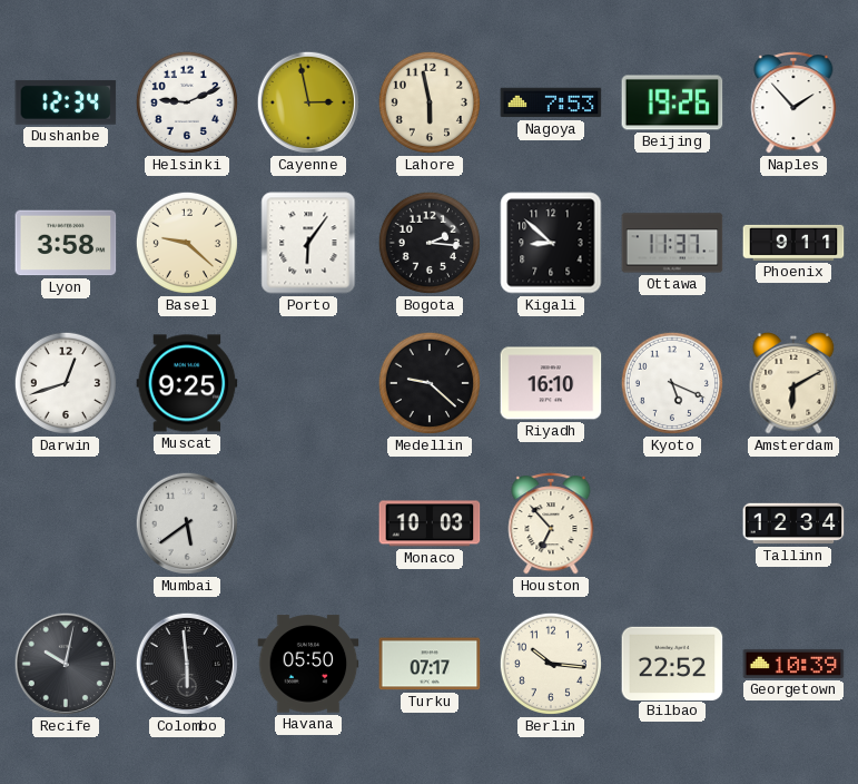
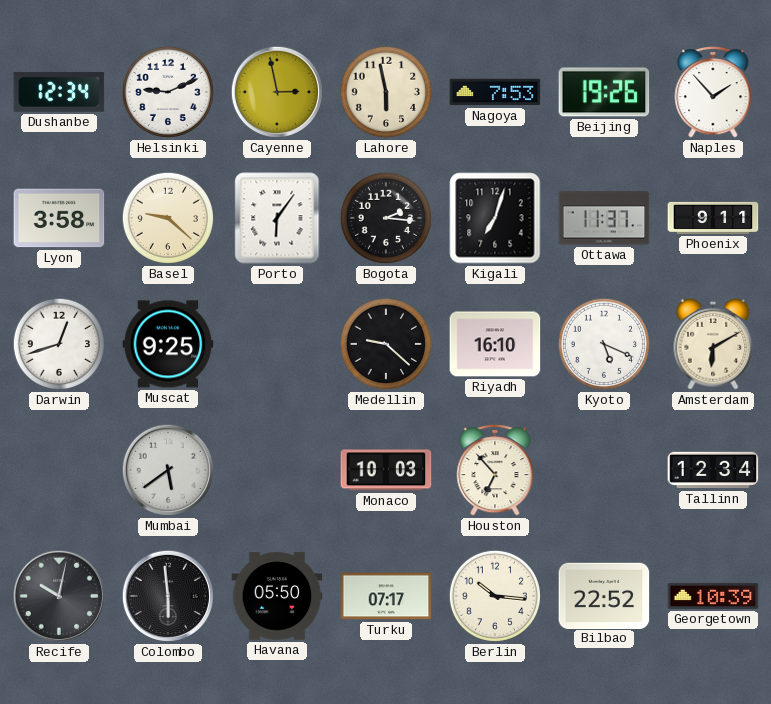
Kigali: 8:52 -> 7:03 (495, 218)
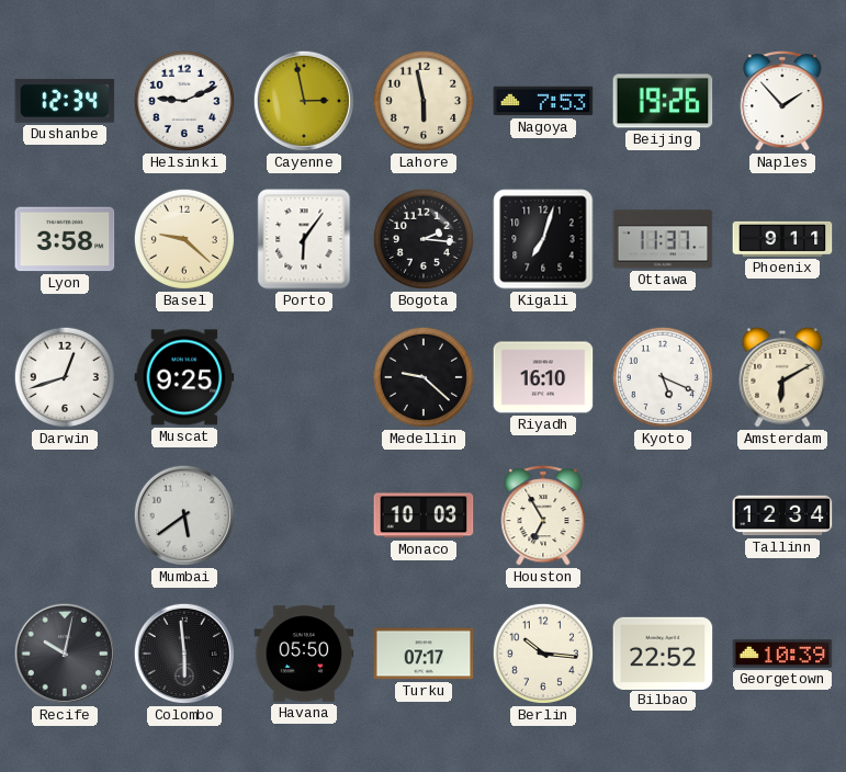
Houston: 6:53 -> 6:55 (543, 515)
